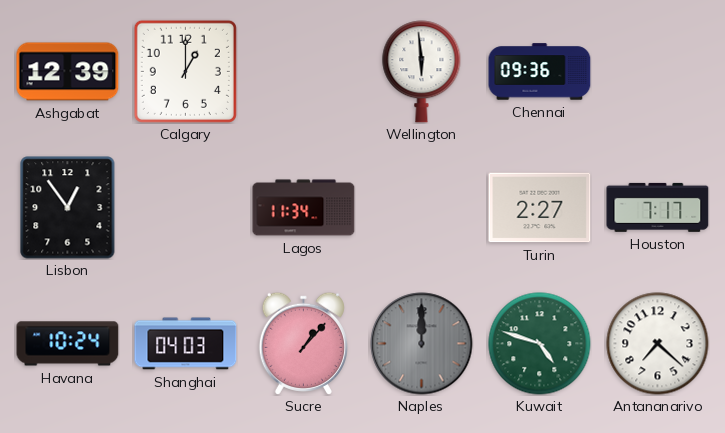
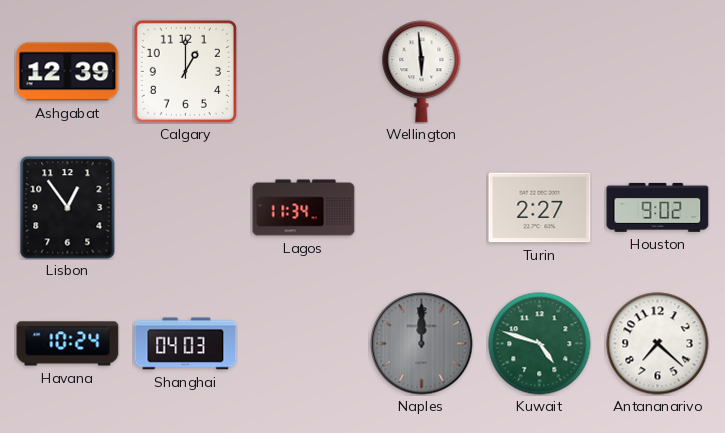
Chennai: 09:36 -> none (540, 72)
Houston: 7:17 -> 9:02 (658, 207)
Sucre: 1:07 -> none (303, 343)
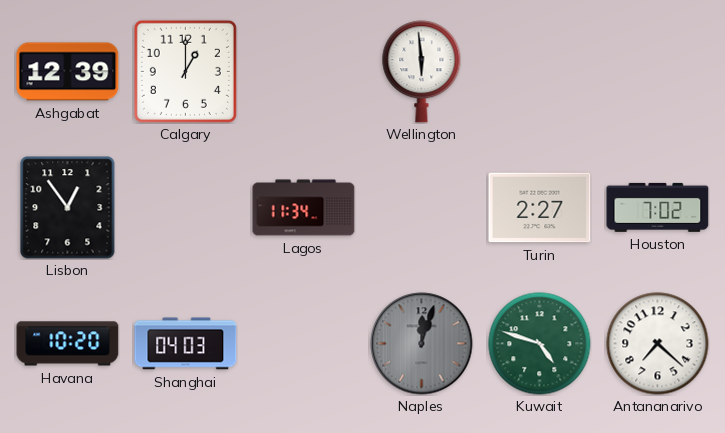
Houston: 9:02 -> 7:02 (658, 207)
Havana: 10:24 -> 10:20 (68, 344)
Naples: 12:00 -> 12:03 (422, 344)
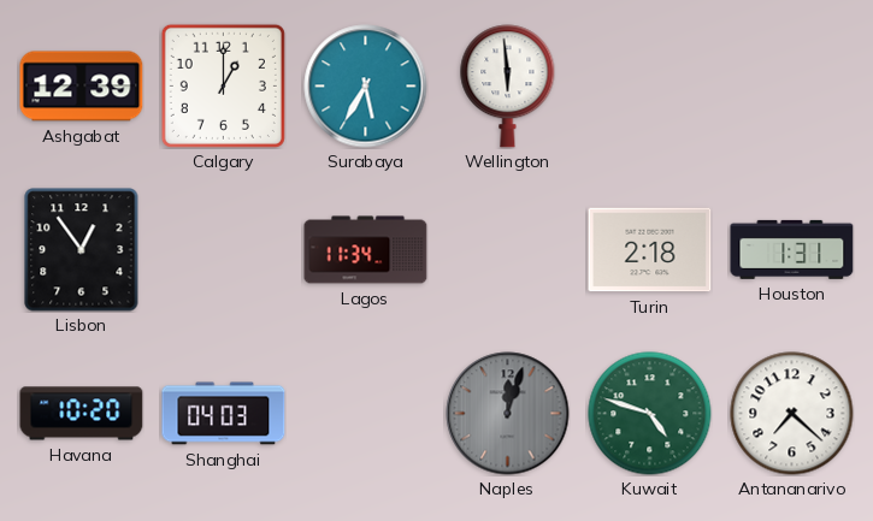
Surabaya: none -> 5:35 (366, 87)
Turin: 2:27 -> 2:18 (650, 250)
Houston: 7:02 -> 1:31 (792, 249)
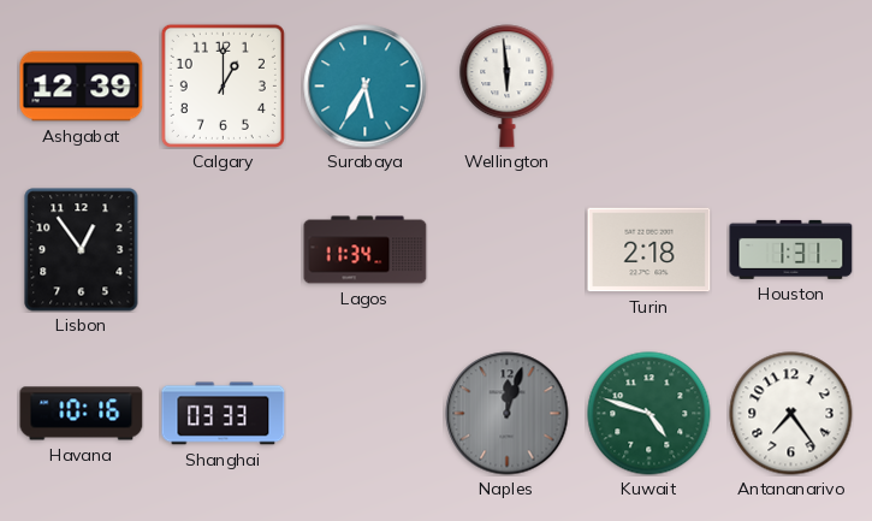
Havana: 10:20 -> 10:16 (82, 414)
Shanghai: 04:03 -> 03:33 (224, 414)
Antananarivo: 7:22 -> 7:24 (791, 414)
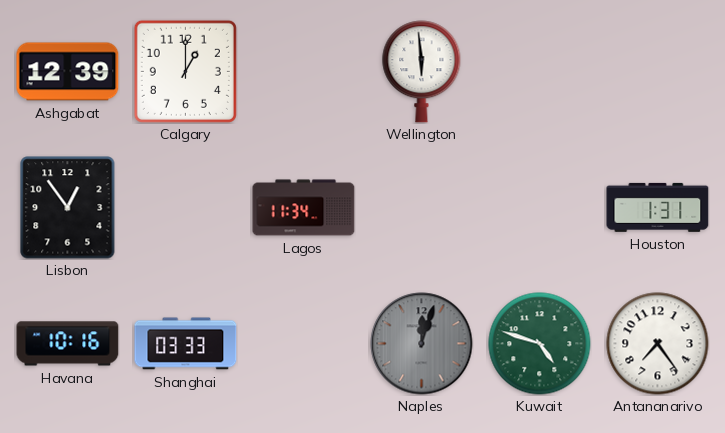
Surabaya: 5:35 -> none (366, 87)
Turin: 2:18 -> none (649, 250)
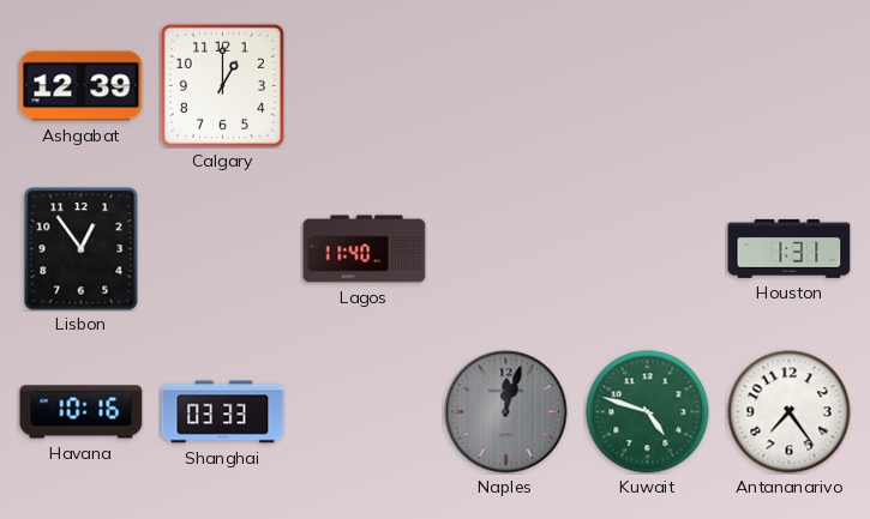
Wellington: 5:59 -> none (422, 72)
Lagos: 11:34 -> 11:40 (365, 249)
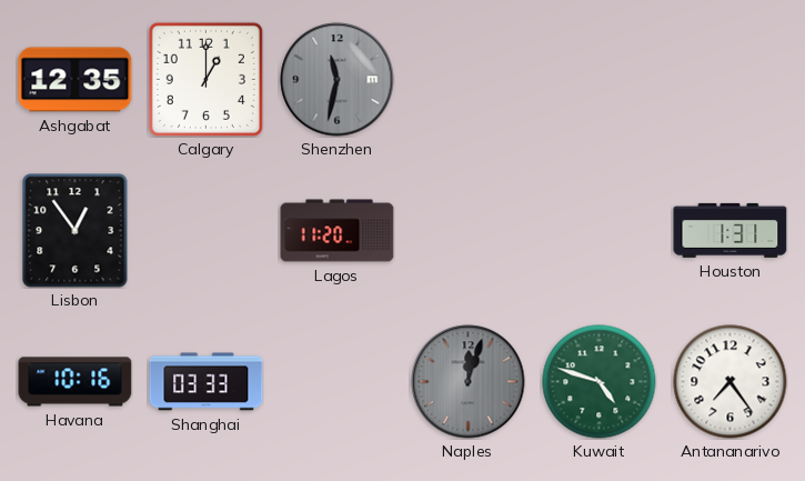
Ashgabat: 12:39 -> 12:35 (76, 80)
Shenzhen: none -> 11:32 (338, 80)
Lagos: 11:40 -> 11:20 (338, 231)
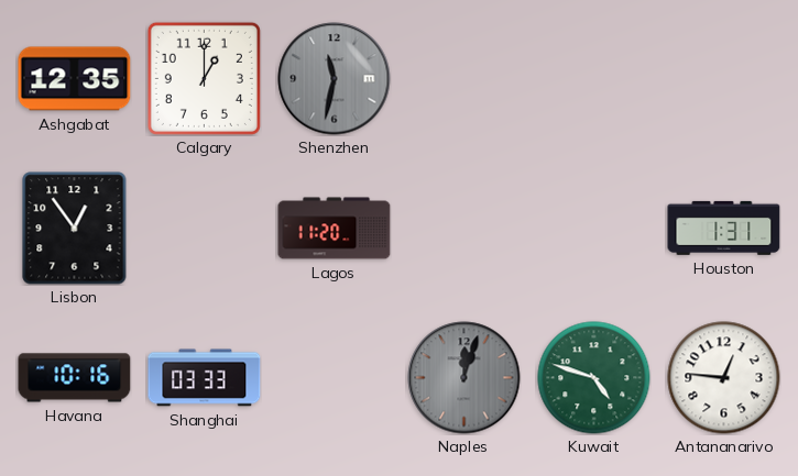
Antananarivo: 7:24 -> 12:46 (724, 378)
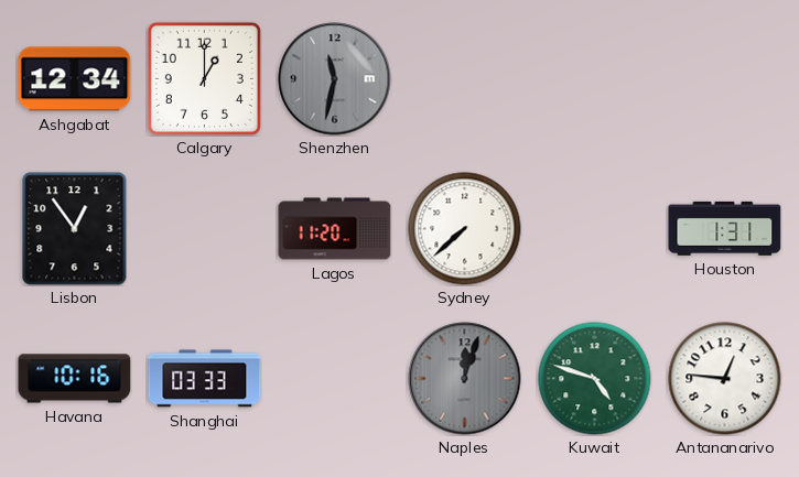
Ashgabat: 12:35 -> 12:34 (75, 79)
Sydney: none -> 7:38 (465, 229)
